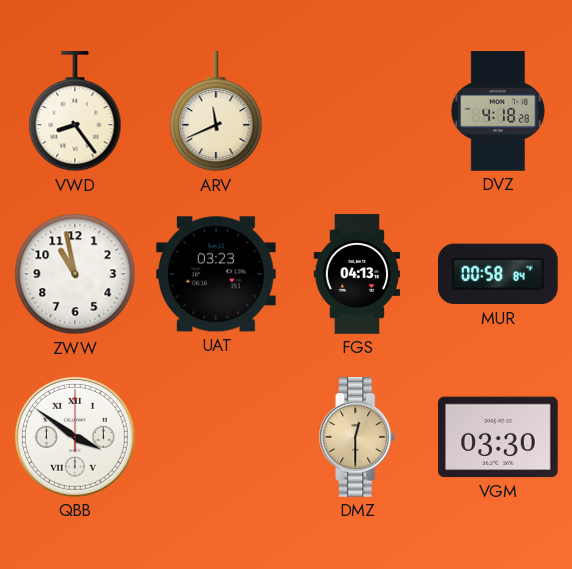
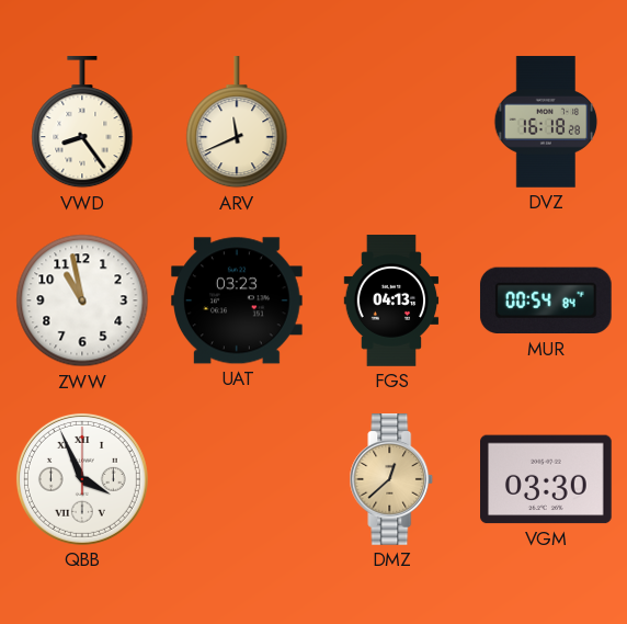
DVZ: 4:18 -> 16:18 (546, 122)
MUR: 00:58 -> 00:54 (546, 300)
QBB: 3:51 -> 3:56 (82, 479)
DMZ: 12:30 -> 12:38 (391, 479)
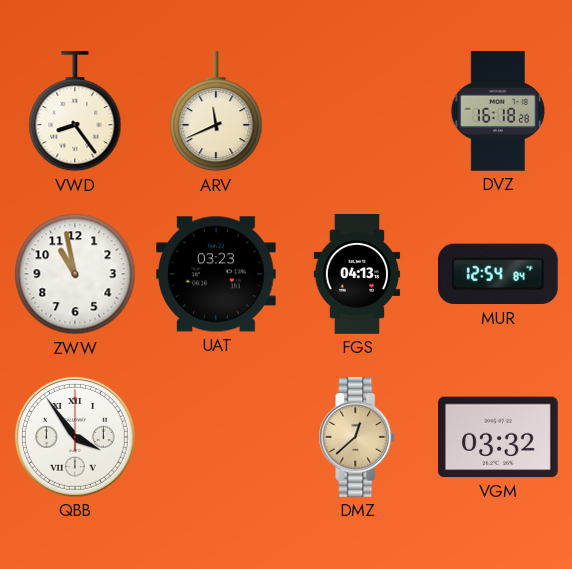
MUR: 00:54 -> 12:54 (498, 274)
QBB: 3:56 -> 3:54 (75, 437)
VGM: 03:30 -> 03:32 (499, 437)
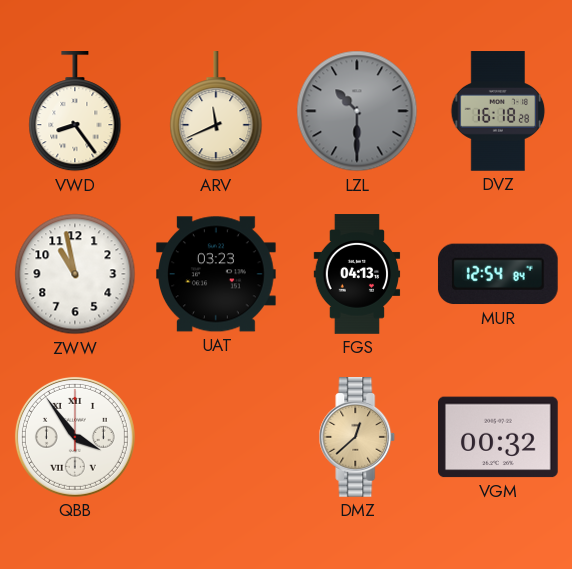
LZL: none -> 10:30 (357, 111)
VGM: 03:32 -> 00:32 (499, 437)
